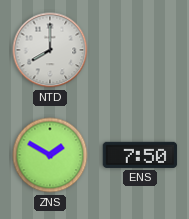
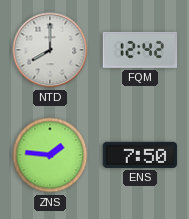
FQM: none -> 12:42 (140, 50)
ZNS: 1:50 -> 1:46 (50, 155)
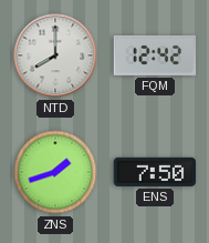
ZNS: 1:46 -> 1:42 (55, 172)
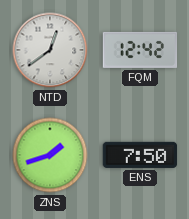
NTD: 8:00 -> 12:39 (50, 50)
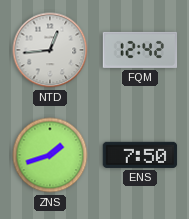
NTD: 12:39 -> 12:44 (50, 50)
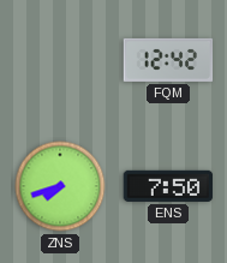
NTD: 12:44 -> none (50, 50)
ZNS: 1:42 -> 7:42 (60, 186)
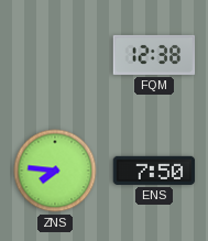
FQM: 12:42 -> 12:38 (154, 55)
ZNS: 7:42 -> 7:46 (55, 171)
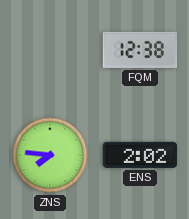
ENS: 7:50 -> 2:02 (140, 155)
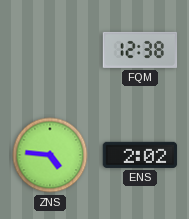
ZNS: 7:46 -> 4:46 (50, 155)
